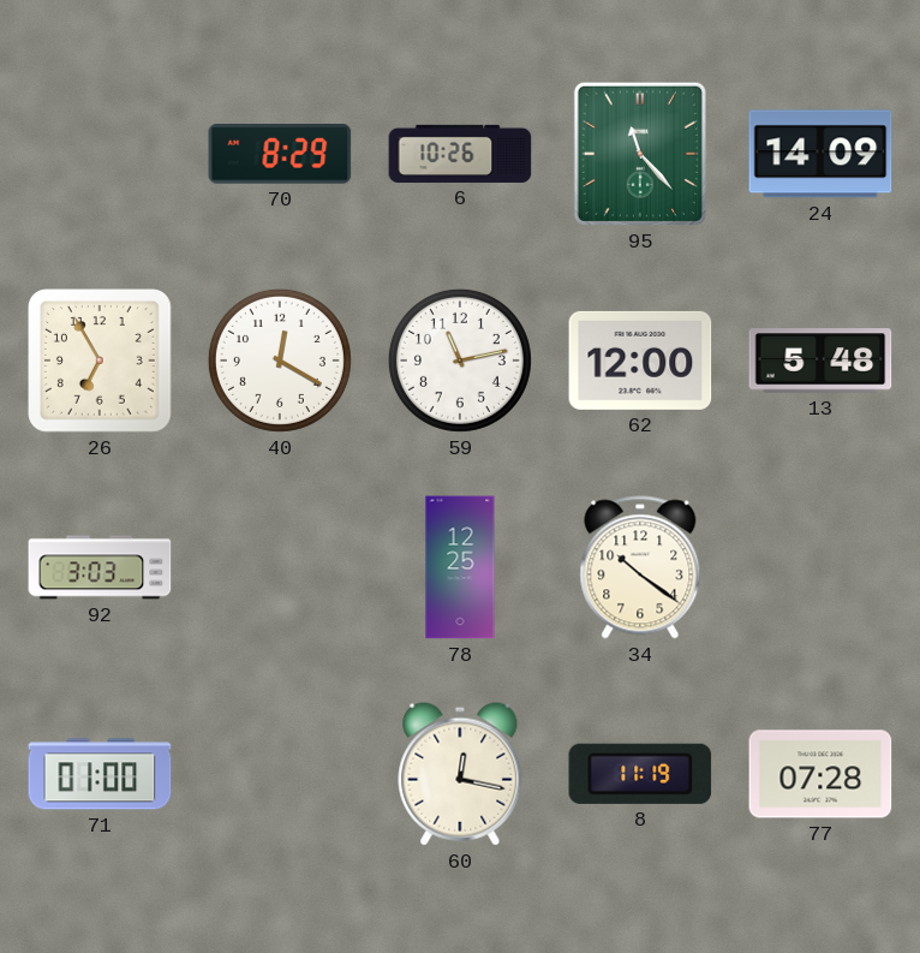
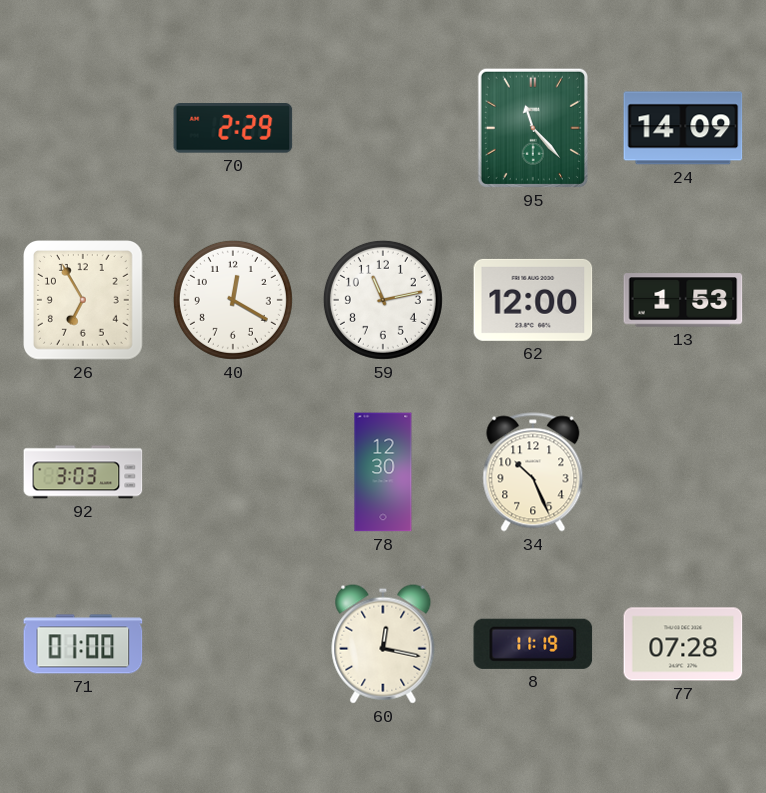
70: 8:29 -> 2:29 (233, 129)
6: 10:26 -> none (460, 154)
13: 5:48 -> 1:53 (683, 300)
78: 12:25 -> 12:30 (383, 472)
34: 10:21 -> 10:26 (533, 472)
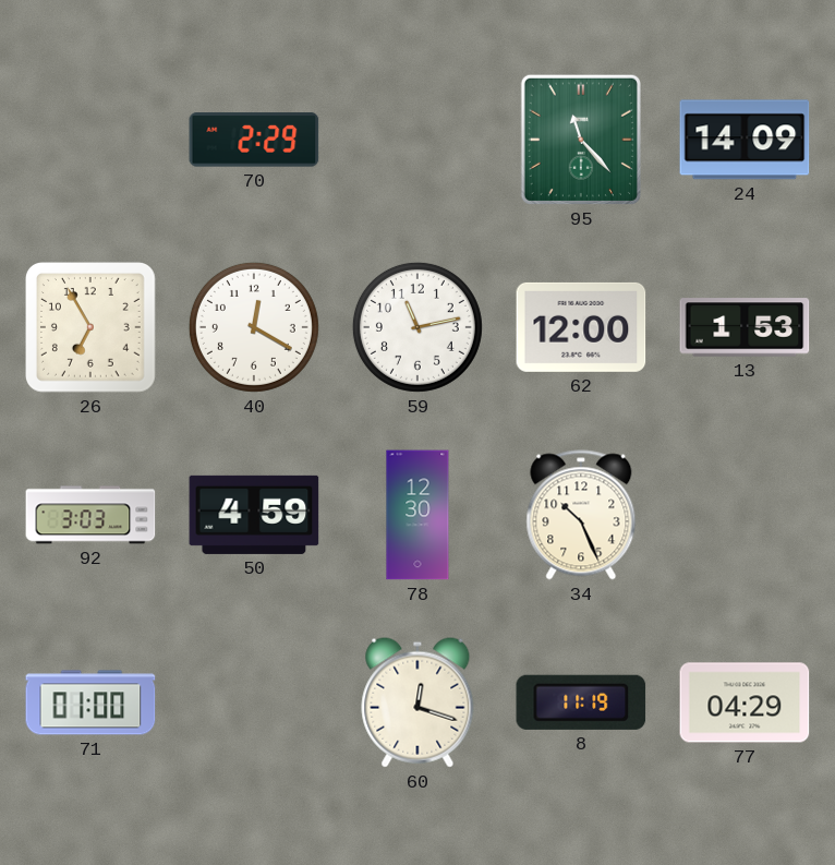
50: none -> 4:59 (254, 515)
60: 12:17 -> 12:18 (417, 702)
77: 07:28 -> 04:29 (745, 702)
